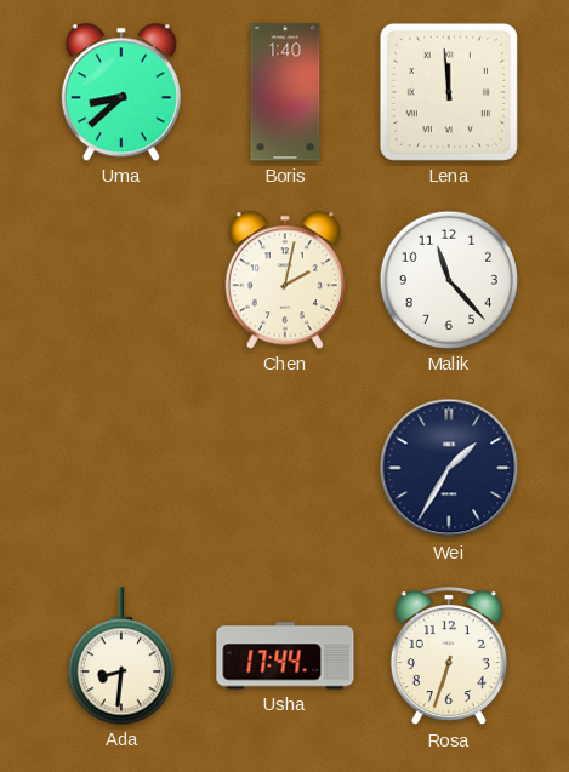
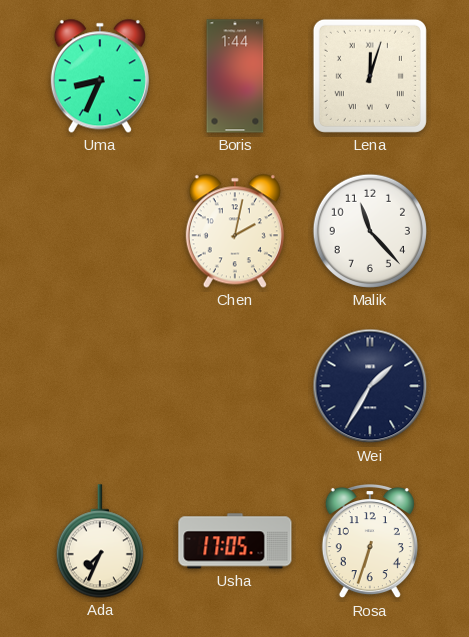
Uma: 8:38 -> 8:34 (100, 76)
Boris: 1:40 -> 1:44 (235, 76)
Lena: 11:59 -> 12:03 (370, 76)
Ada: 8:31 -> 7:34 (100, 541)
Usha: 17:44 -> 17:05 (235, 541)
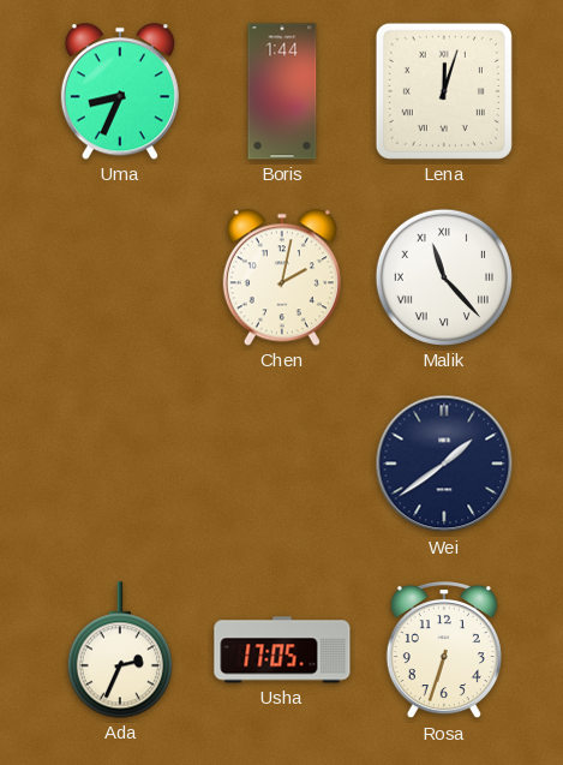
Malik numerals: Arabic -> Roman (444, 277)
Wei: 1:35 -> 1:39 (444, 464)
Ada: 7:34 -> 2:34 (120, 650)
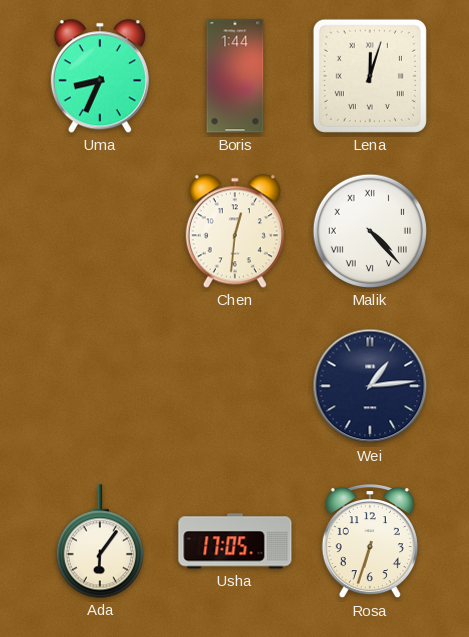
Chen: 2:02 -> 12:31 (235, 231)
Malik: 11:23 -> 4:23 (370, 231)
Wei: 1:39 -> 1:14 (370, 386)
Ada: 2:34 -> 6:06 (100, 541)
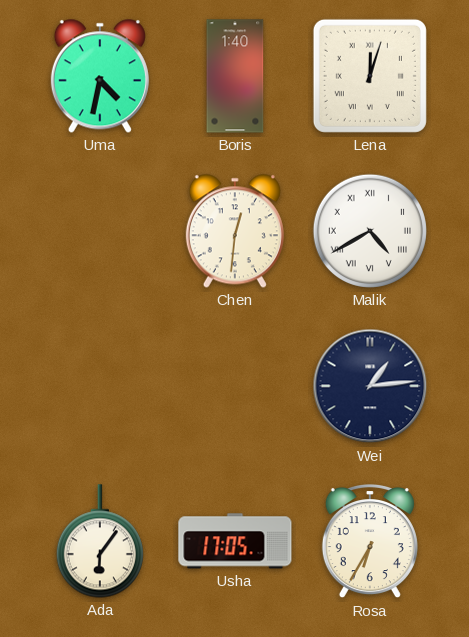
Uma: 8:34 -> 4:32 (100, 76)
Boris: 1:44 -> 1:40 (235, 76)
Malik: 4:23 -> 4:40 (370, 231)
Rosa: 6:33 -> 6:35 (370, 542)
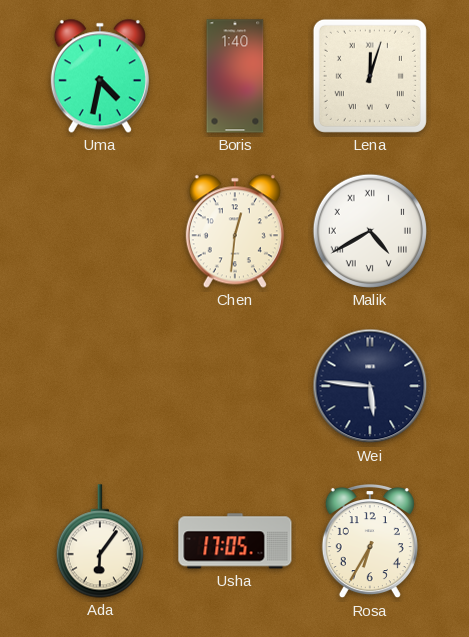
Wei: 1:14 -> 5:46 (370, 386)
